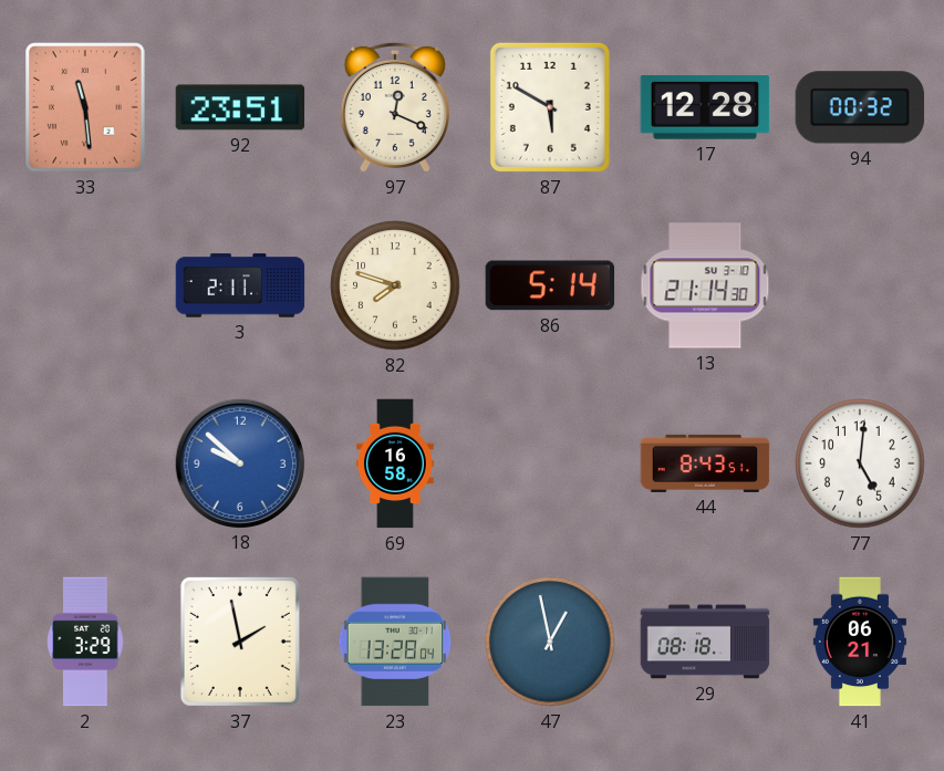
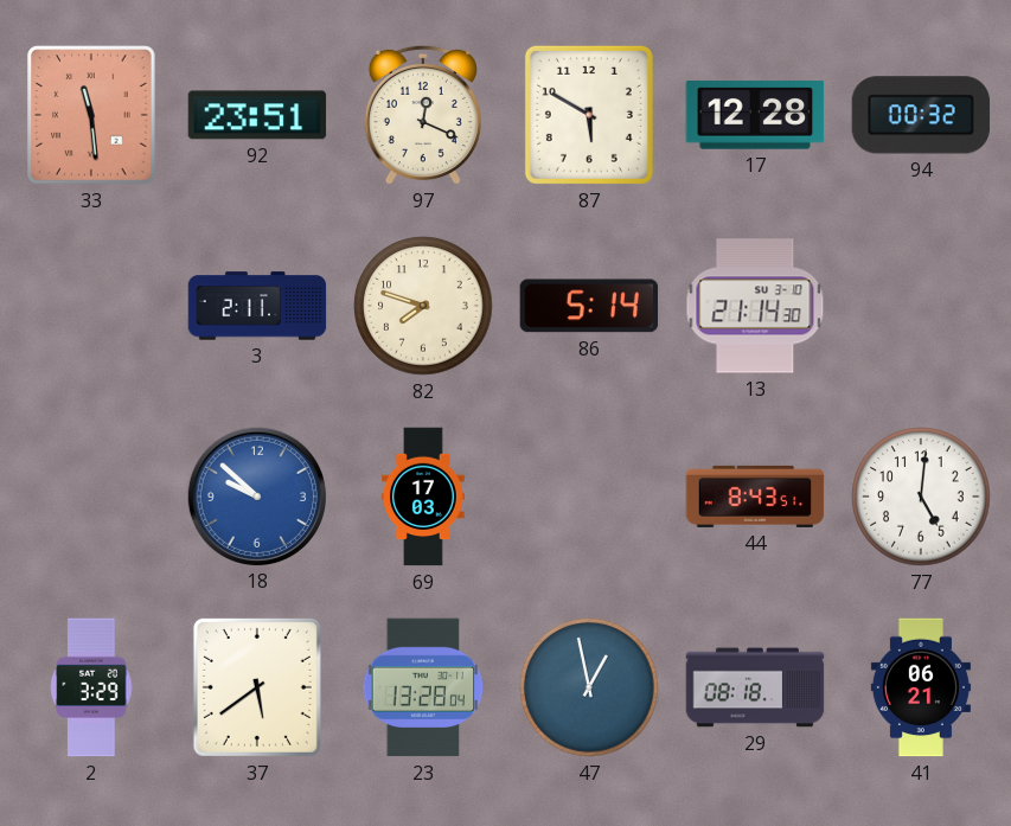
69: 16:58 -> 17:03 (424, 497)
37: 1:58 -> 5:39 (257, 687)
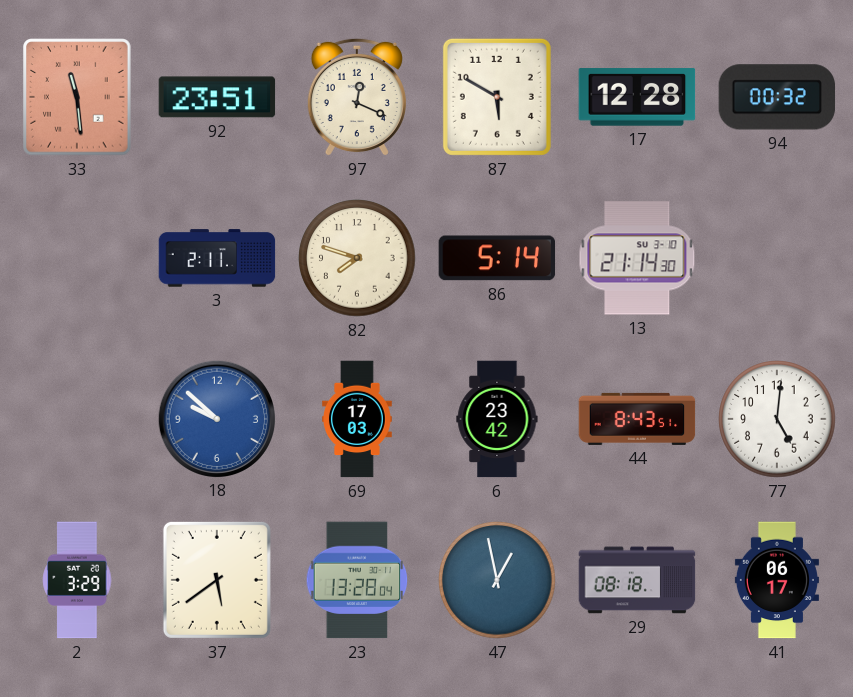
6: none -> 23:42 (497, 419)
41: 06:21 -> 06:17 (777, 580)
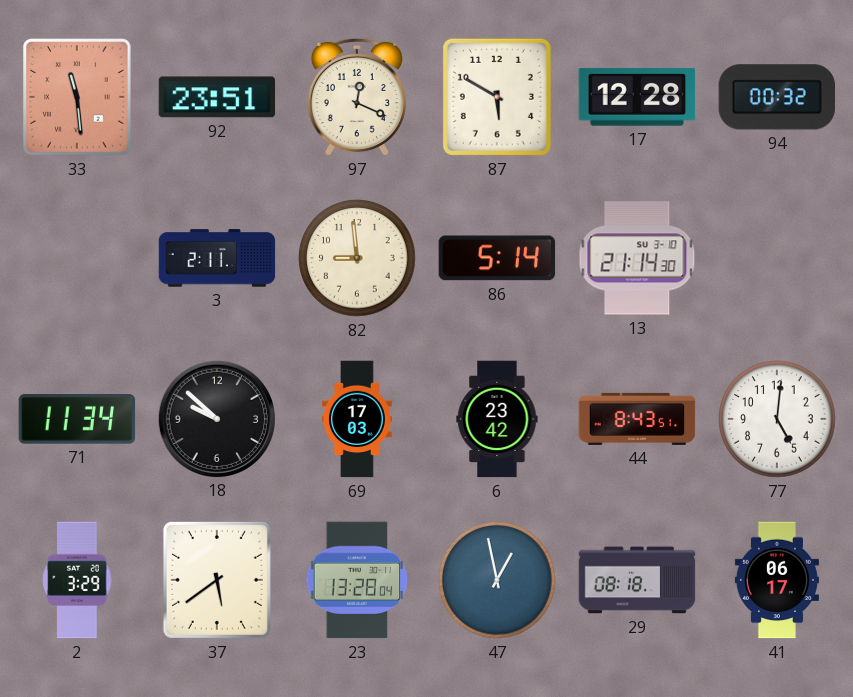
82: 7:48 -> 8:59 (357, 258)
71: none -> 11:34 (77, 419)
18 dial: blue -> black (216, 418)
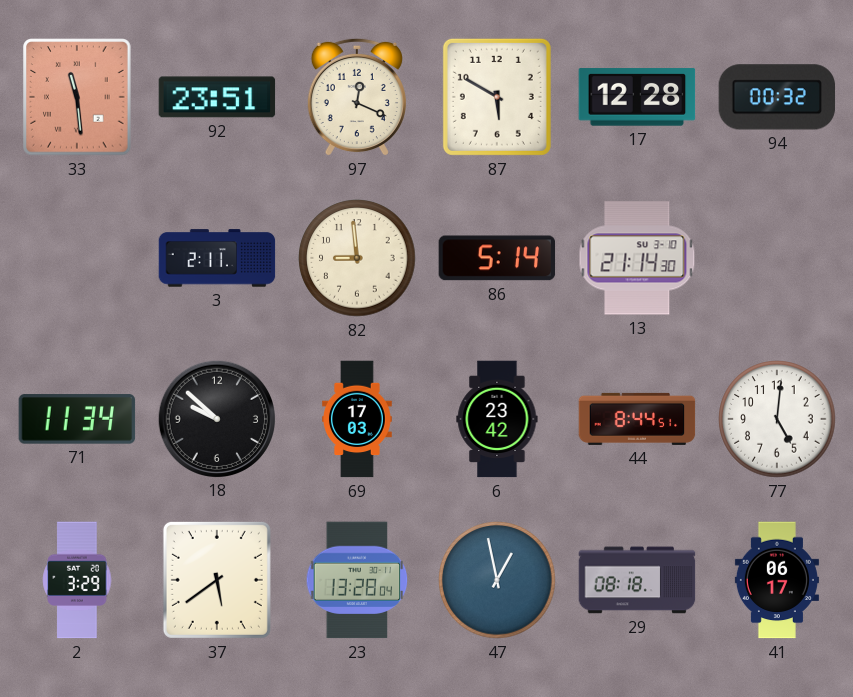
44: 8:43 -> 8:44 (637, 419)
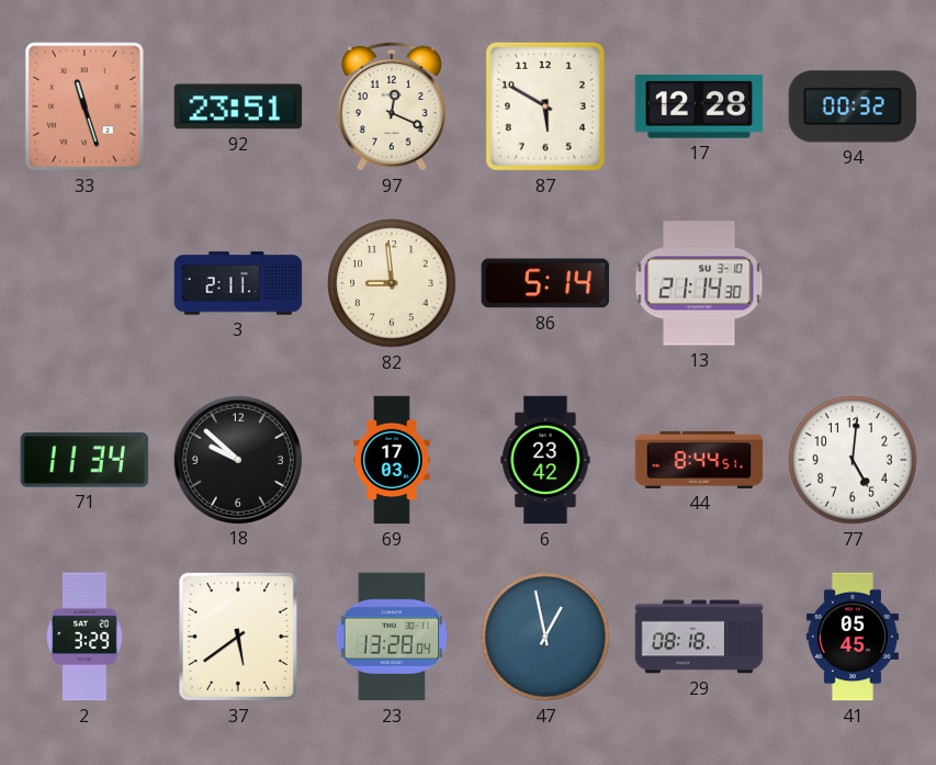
33: 11:29 -> 11:27 (84, 106)
41: 06:17 -> 05:45 (853, 637)
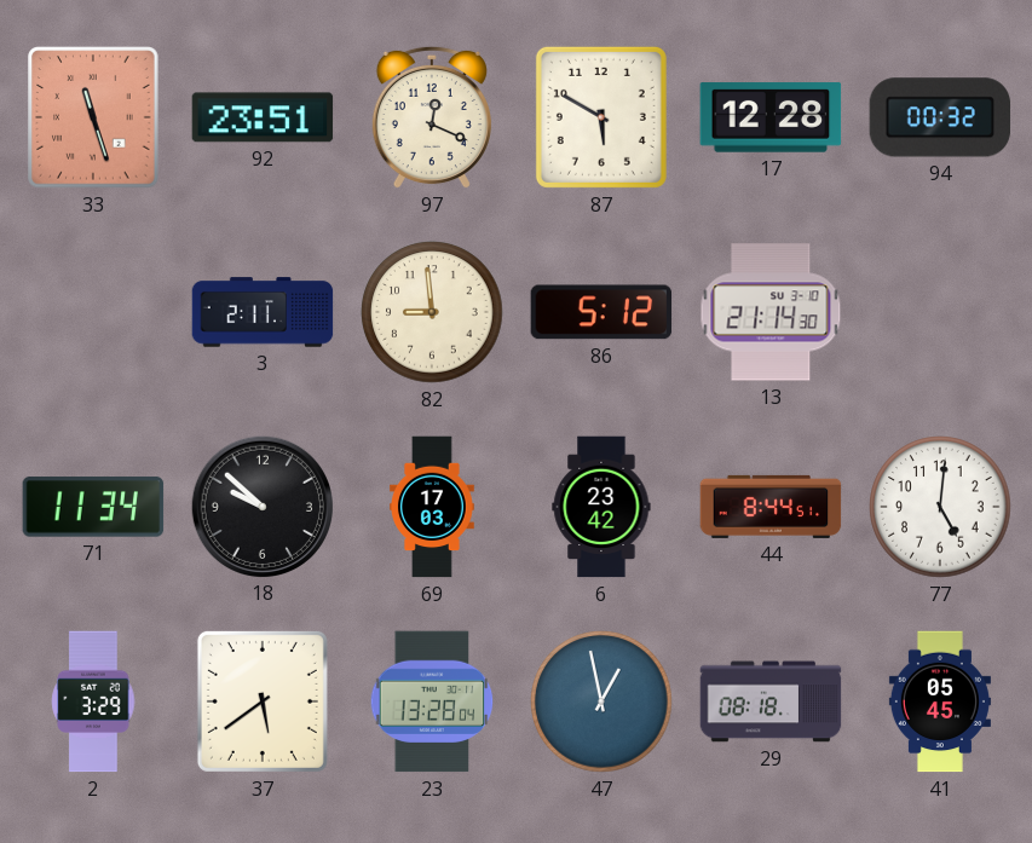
86: 5:14 -> 5:12 (601, 312)
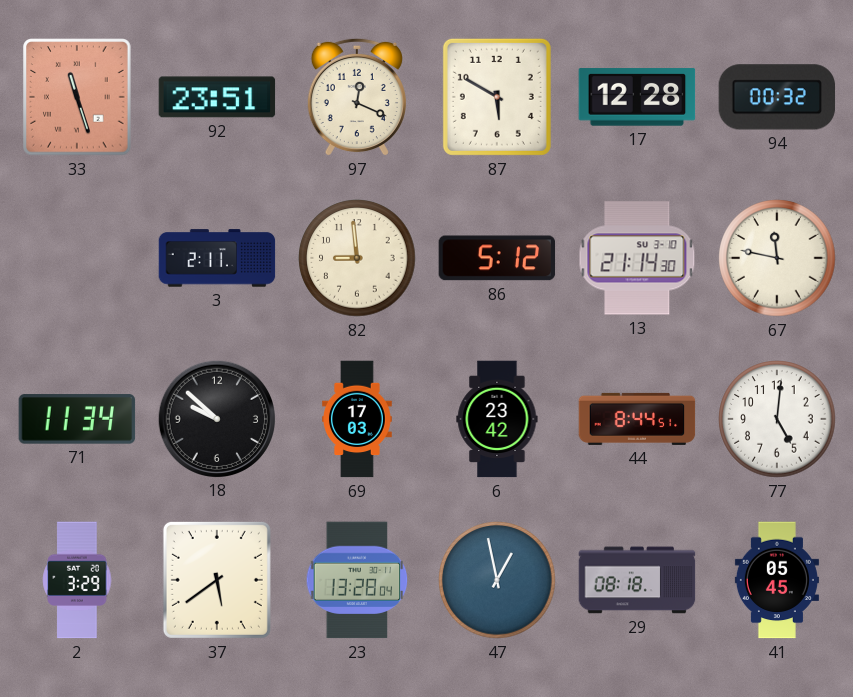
67: none -> 11:47 (777, 258)
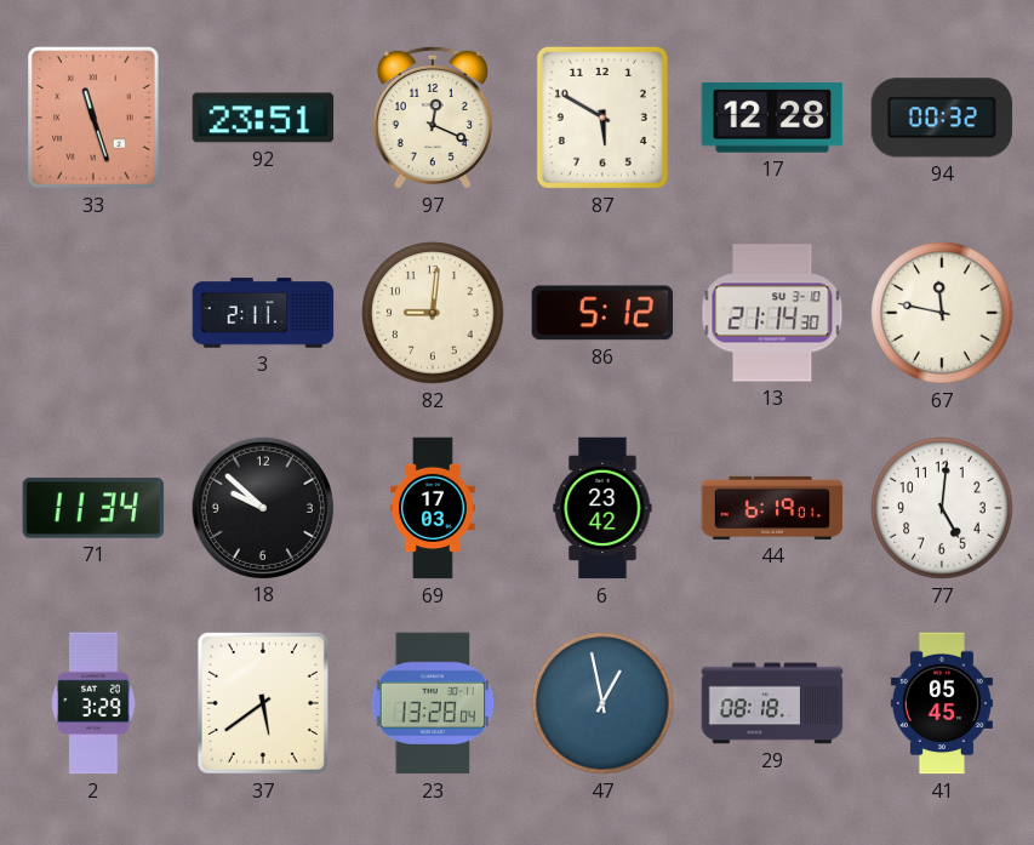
82: 8:59 -> 9:01 (433, 313)
44: 8:44 -> 6:19 (772, 508)
